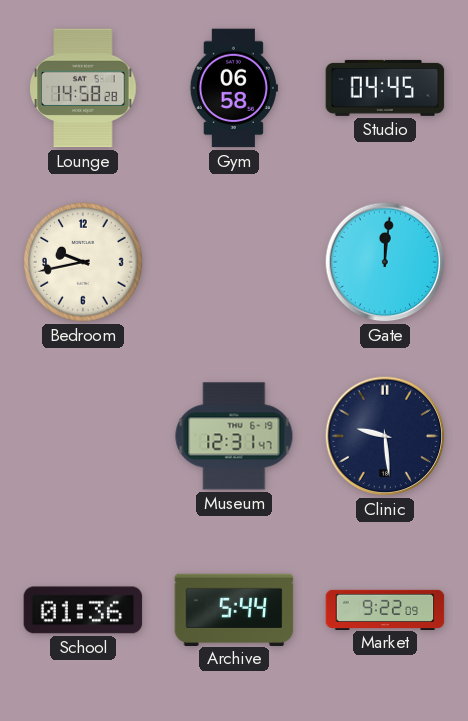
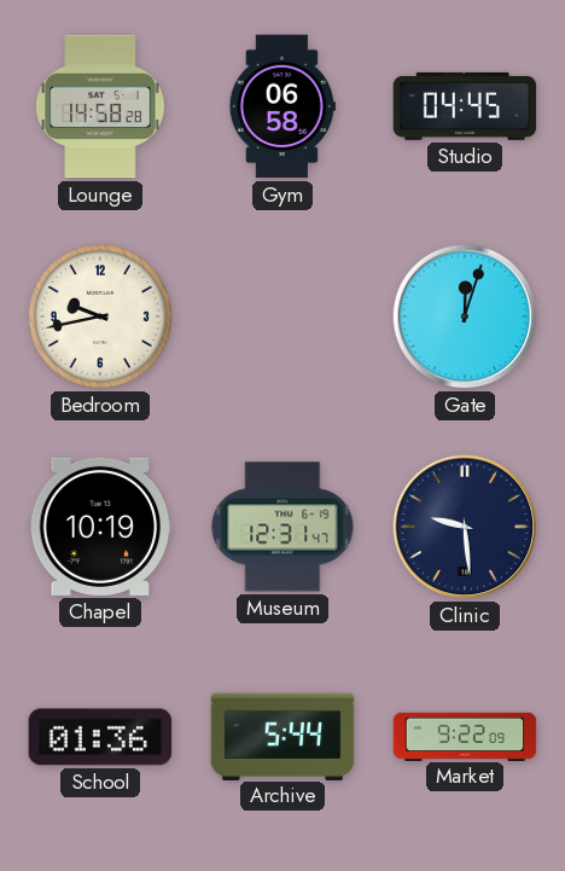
Gate: 12:01 -> 12:03 (465, 317)
Chapel: none -> 10:19 (100, 527)
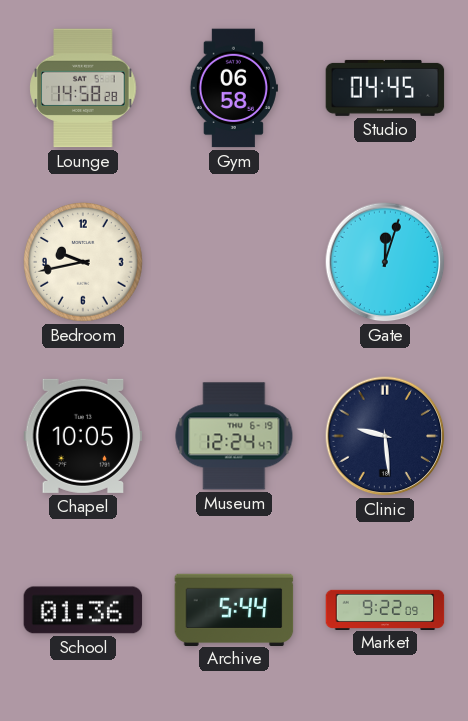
Chapel: 10:19 -> 10:05 (83, 436)
Museum: 12:31 -> 12:24 (234, 436)
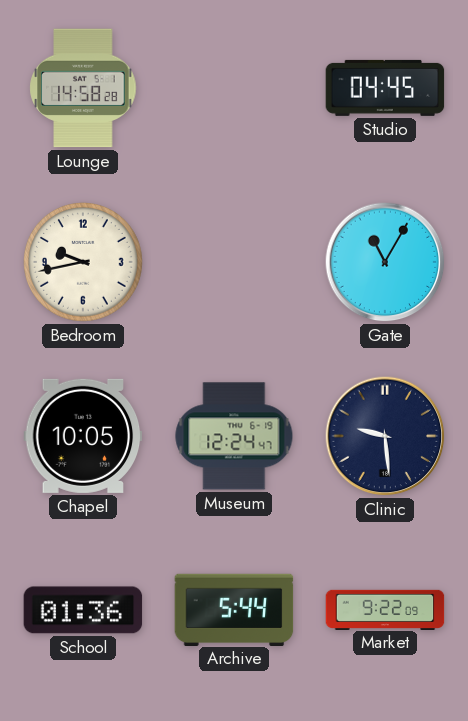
Gym: 06:58 -> none (234, 88)
Gate: 12:03 -> 11:05 (385, 262)
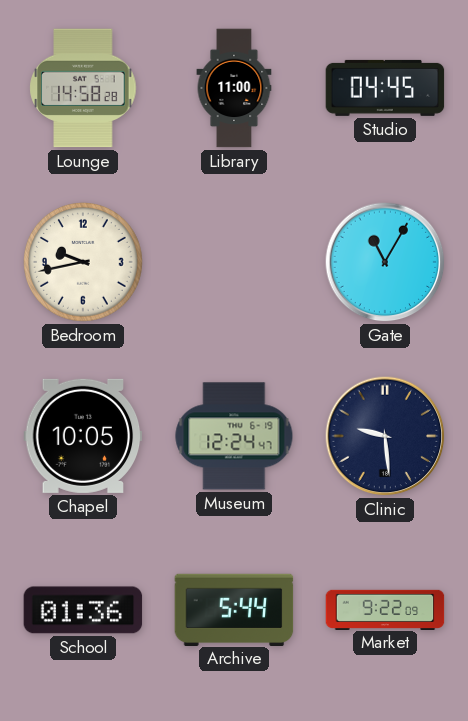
Library: none -> 11:00 (234, 88)
